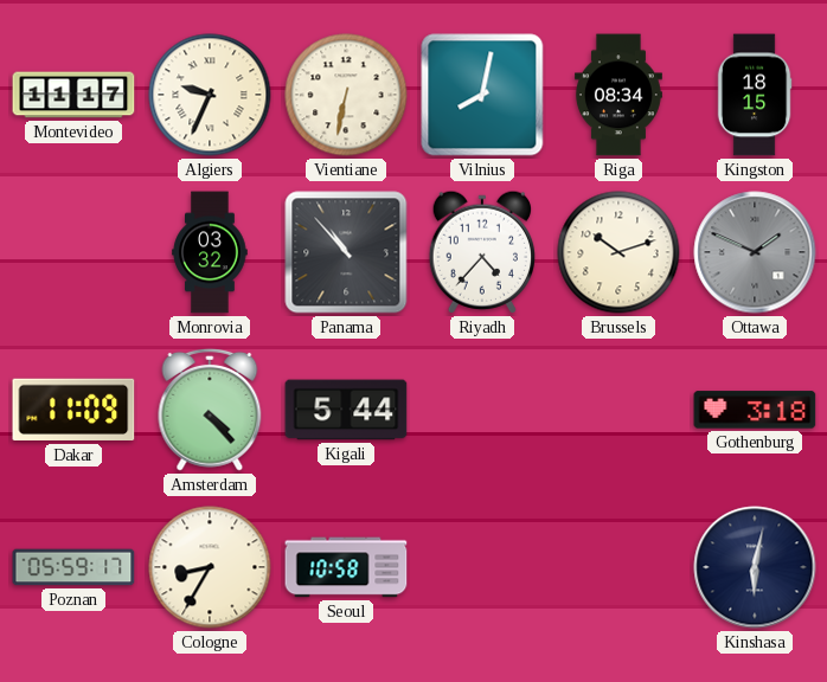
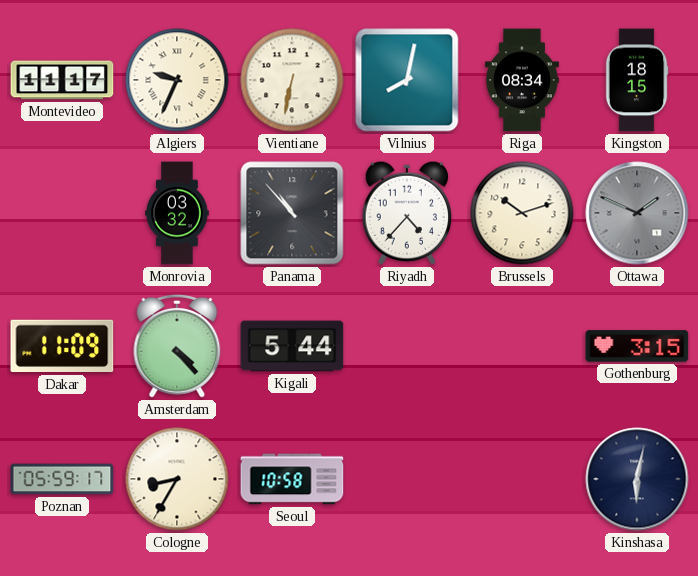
Gothenburg: 3:18 -> 3:15 (637, 346)
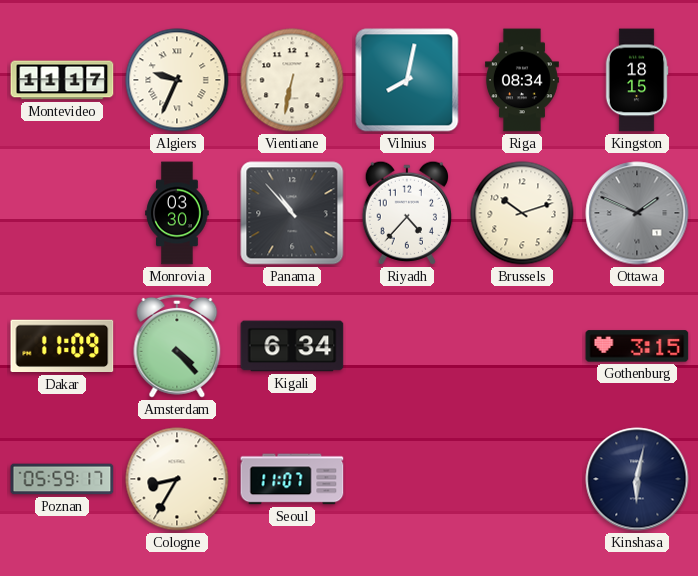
Monrovia: 03:32 -> 03:30 (177, 213)
Kigali: 5:44 -> 6:34 (292, 346)
Seoul: 10:58 -> 11:07 (292, 479)
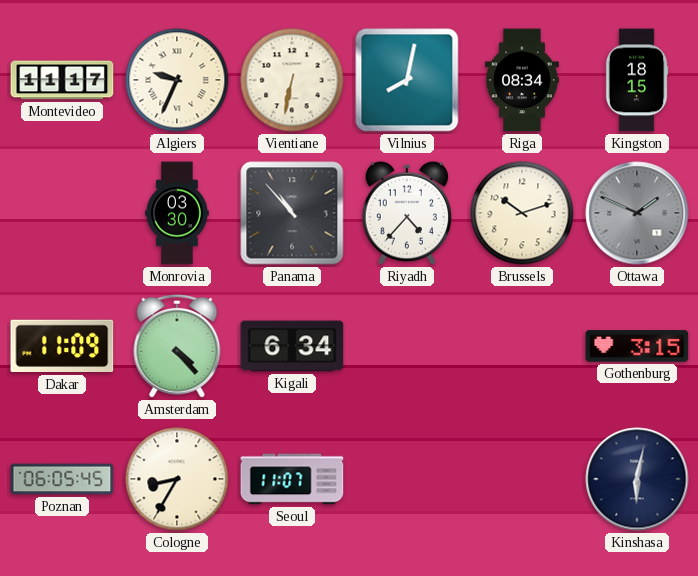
Poznan: 05:59 -> 06:05 (62, 479)
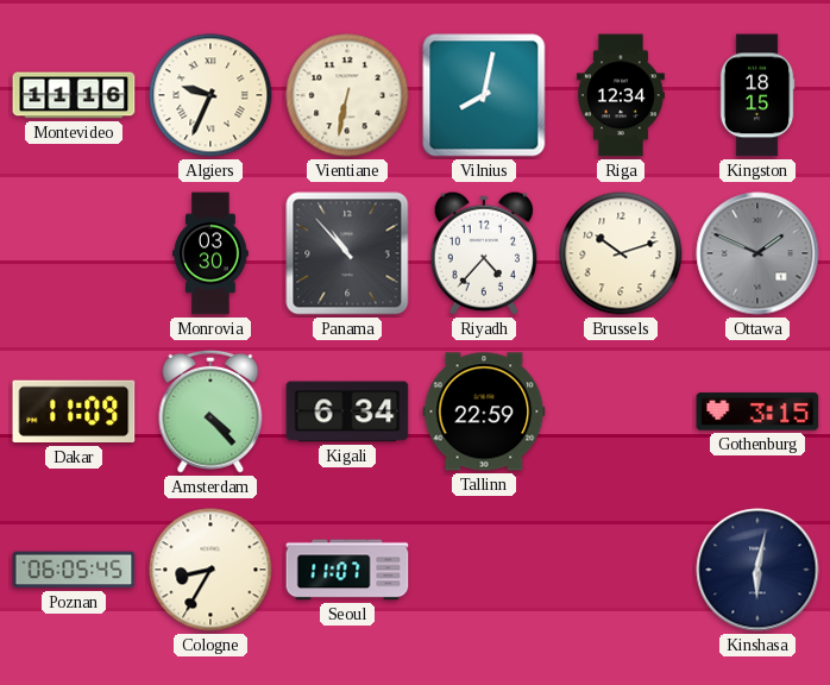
Montevideo: 11:17 -> 11:16 (74, 95)
Riga: 08:34 -> 12:34 (621, 95)
Tallinn: none -> 22:59 (484, 411)
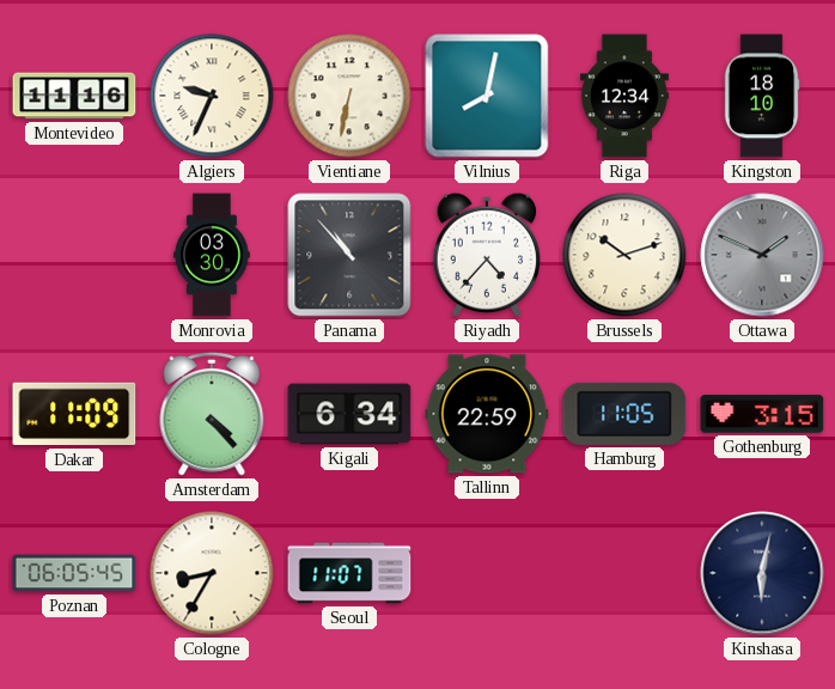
Kingston: 18:15 -> 18:10 (762, 96)
Hamburg: none -> 11:05 (624, 414)
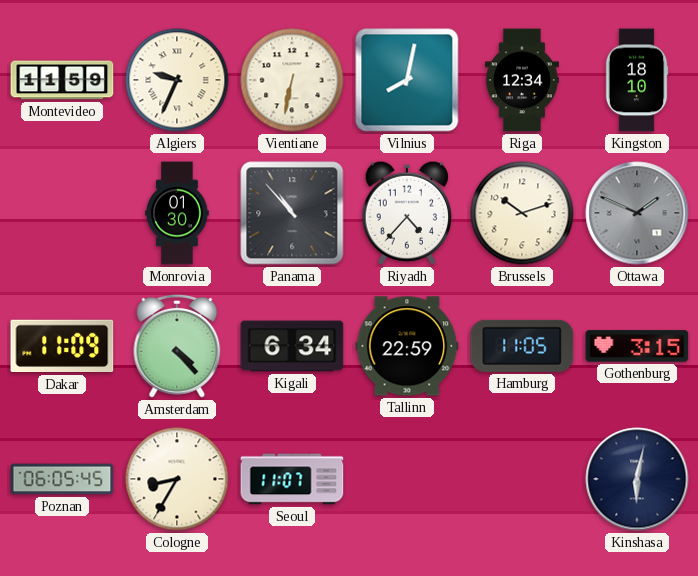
Montevideo: 11:16 -> 11:59 (62, 80)
Monrovia: 03:30 -> 01:30 (177, 213)
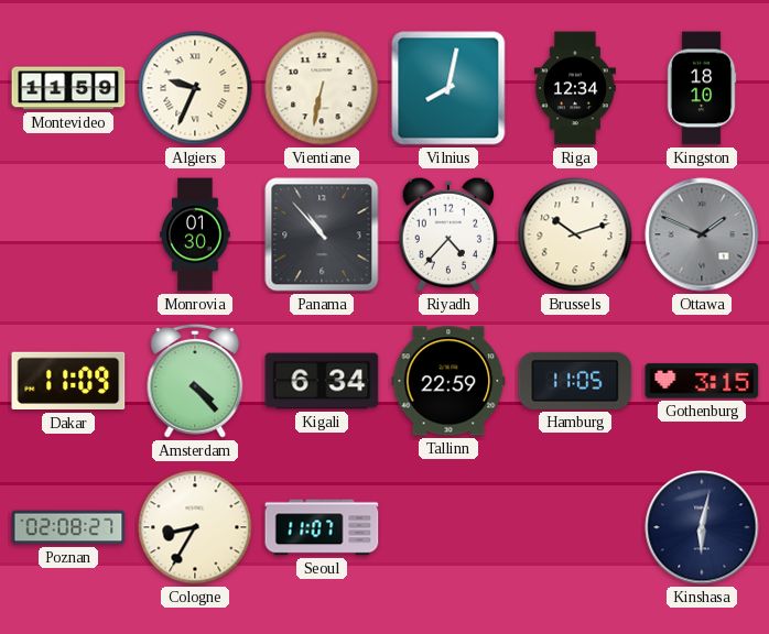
Poznan: 06:05 -> 02:08 (68, 527)
